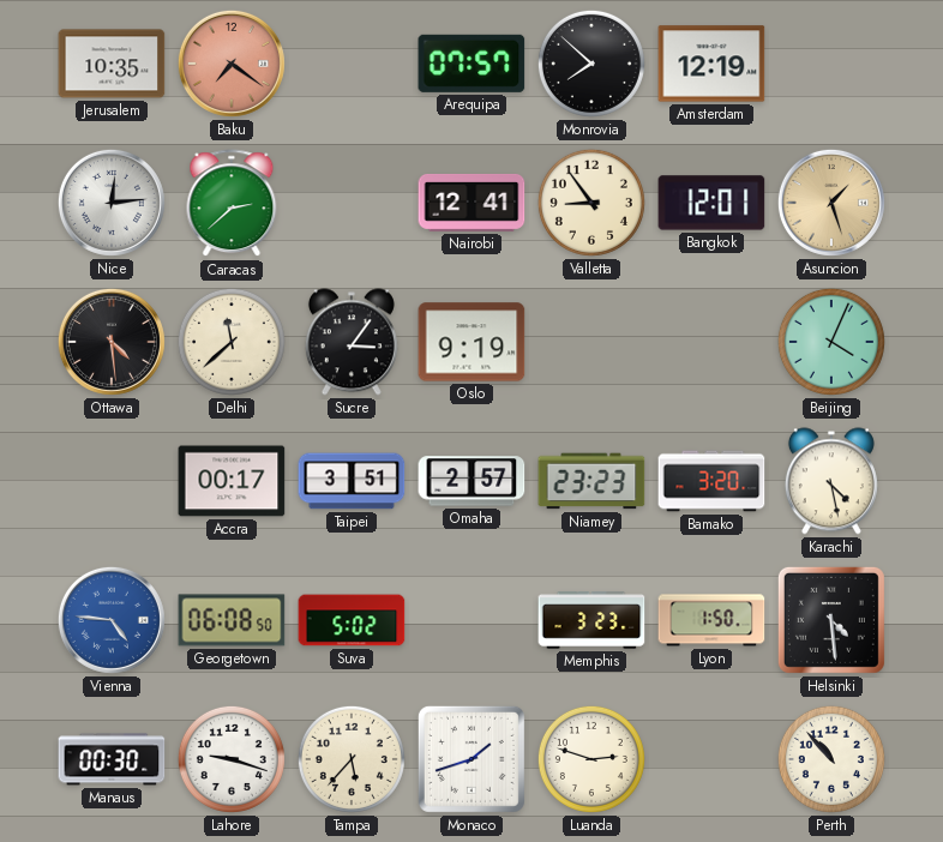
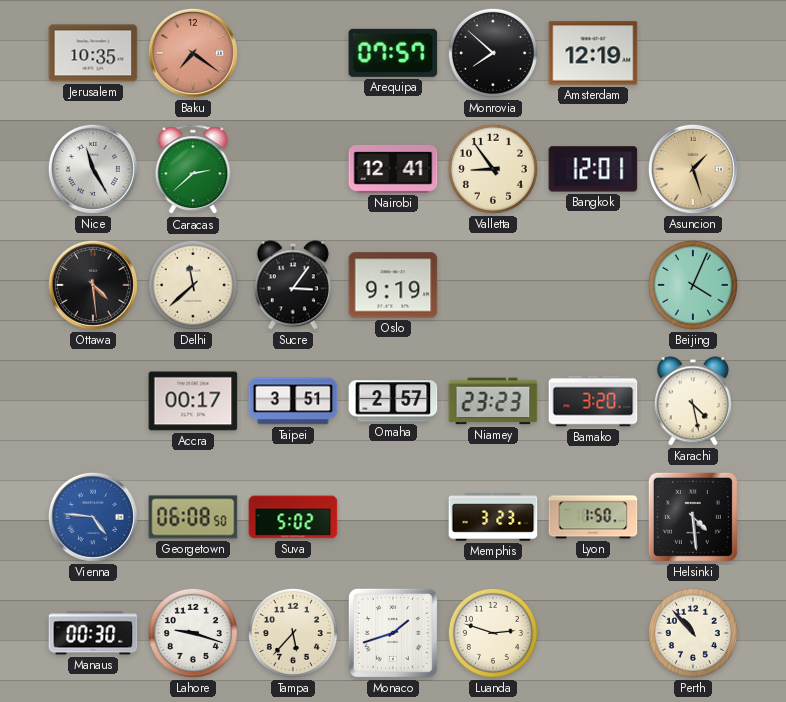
Nice: 12:14 -> 11:25 (93, 169)
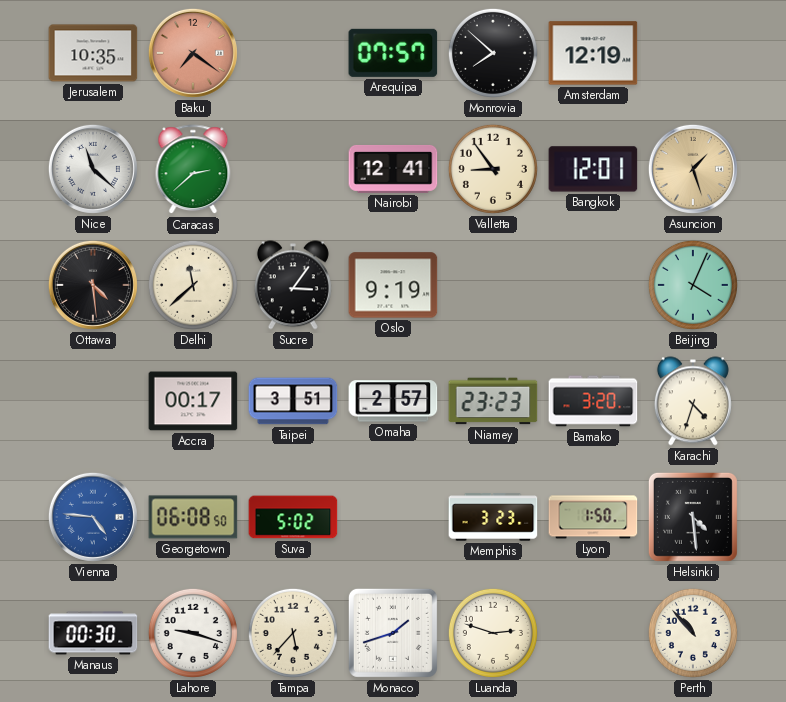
Nice: 11:25 -> 11:22 (93, 169)
Karachi: 4:28 -> 4:33 (693, 401)
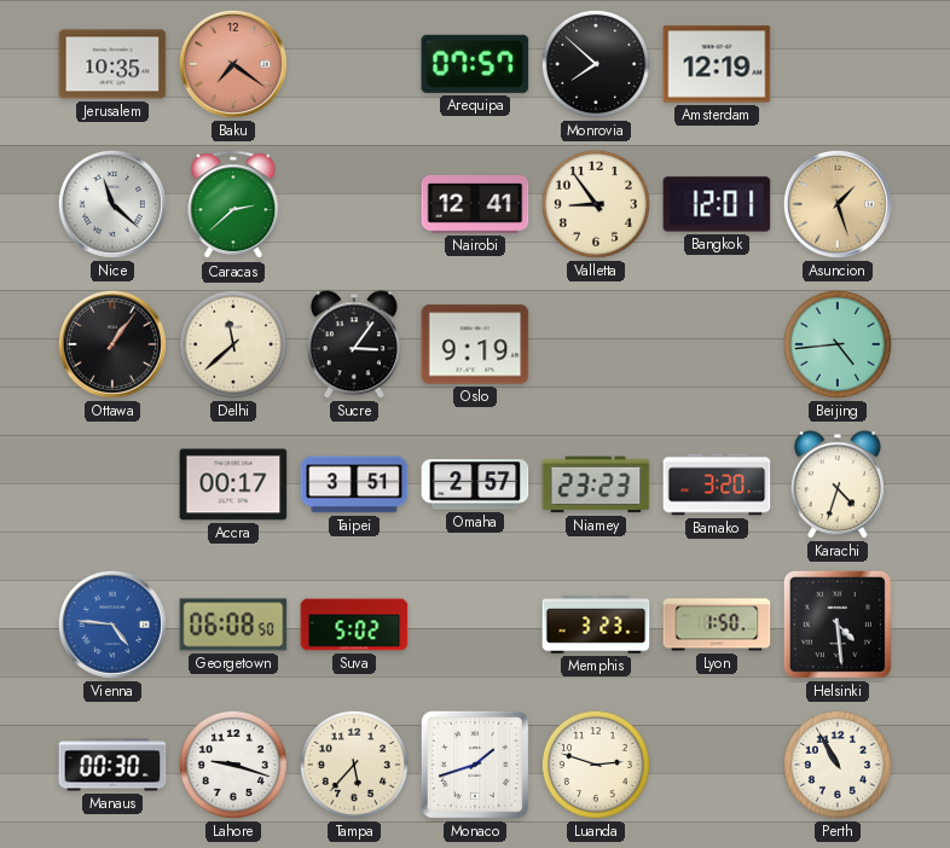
Ottawa: 4:29 -> 1:06 (112, 344)
Beijing: 4:04 -> 4:44 (838, 344)
Perth: 10:53 -> 10:55 (838, 765)
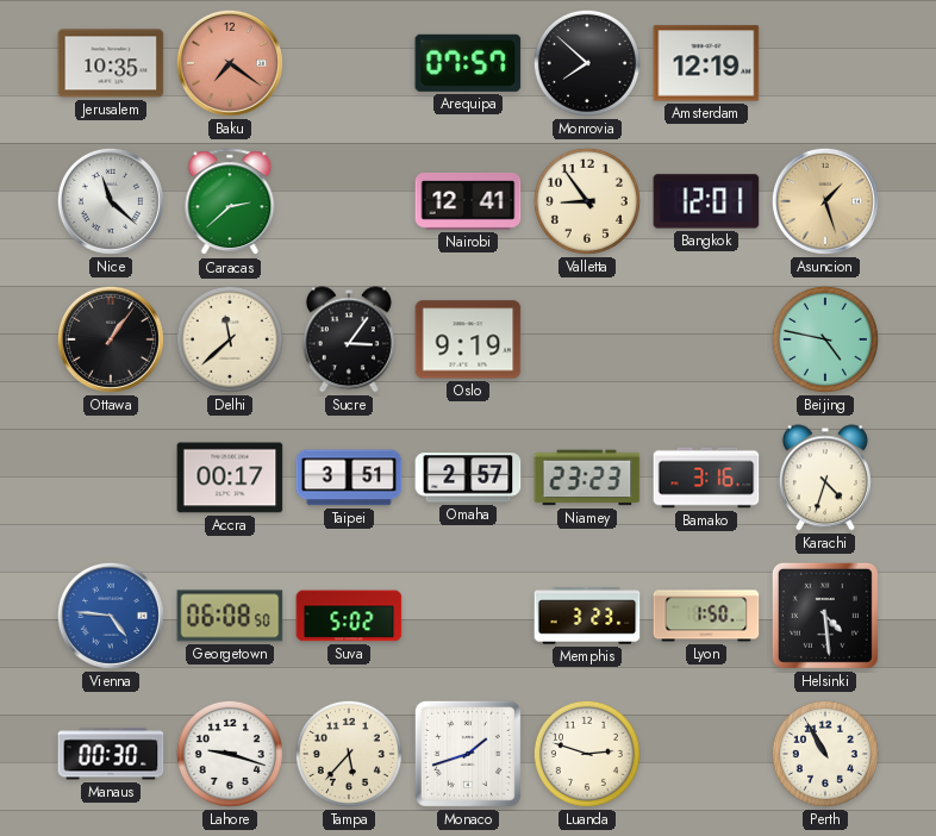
Beijing: 4:44 -> 4:47 (825, 339)
Bamako: 3:20 -> 3:16 (706, 478)
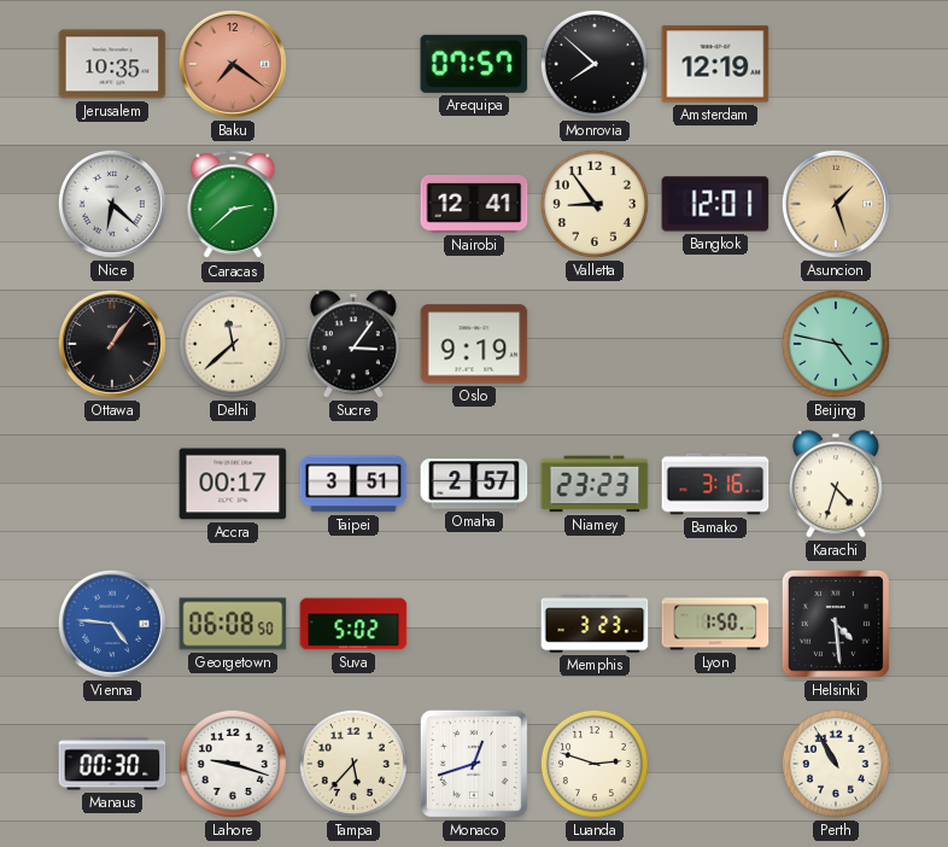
Nice: 11:22 -> 6:22 (112, 204)
Monaco: 1:42 -> 12:42 (474, 764)
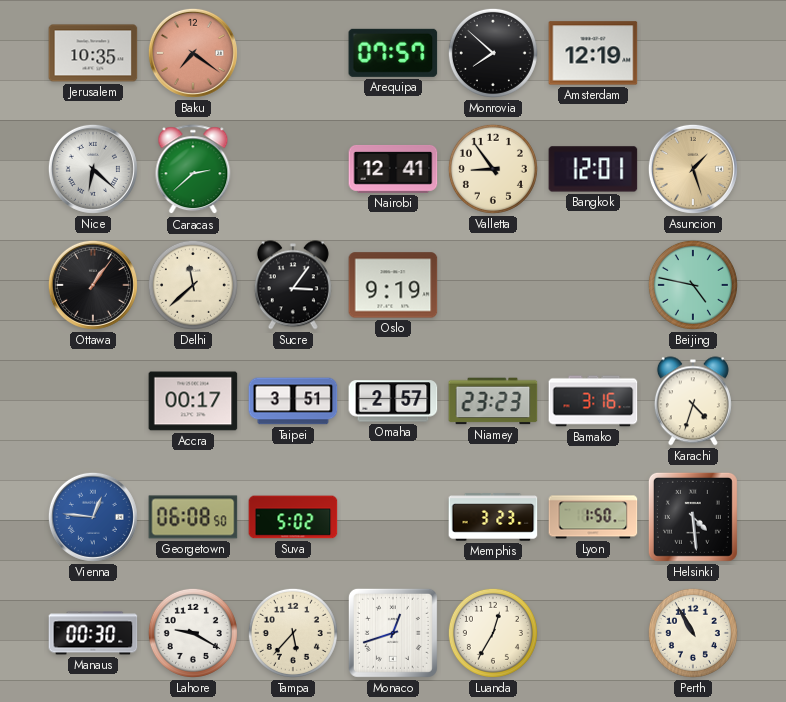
Vienna: 4:46 -> 12:46 (93, 517)
Lahore: 9:18 -> 9:20 (193, 633)
Luanda: 2:48 -> 12:35 (493, 633)
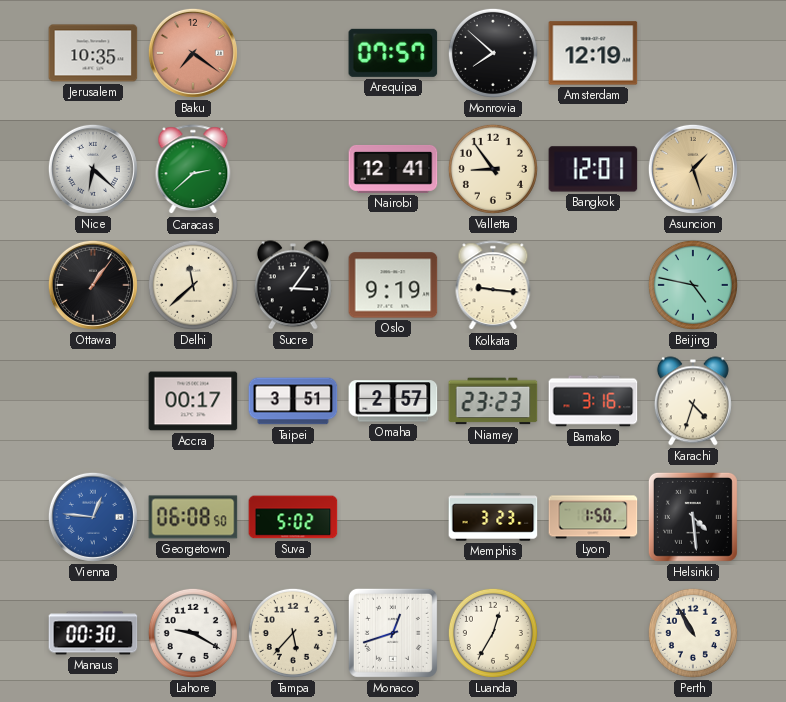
Kolkata: none -> 9:16 (493, 286)
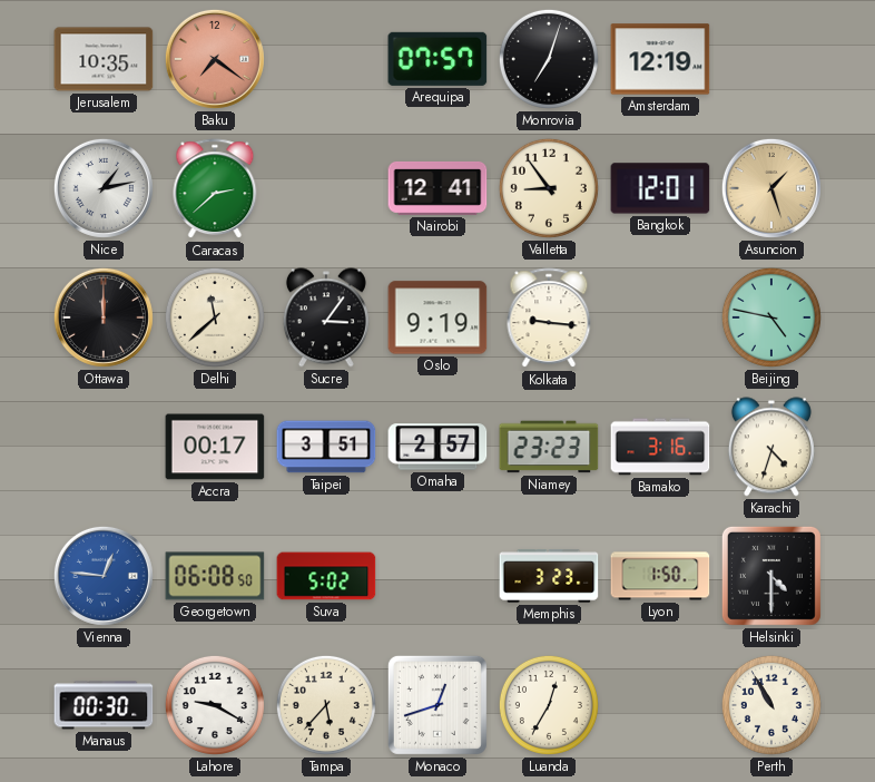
Monrovia: 7:52 -> 7:03 (549, 59)
Nice: 6:22 -> 1:13 (104, 188)
Ottawa: 1:06 -> 12:00 (104, 317)
Helsinki: 4:29 -> 4:30 (771, 576)
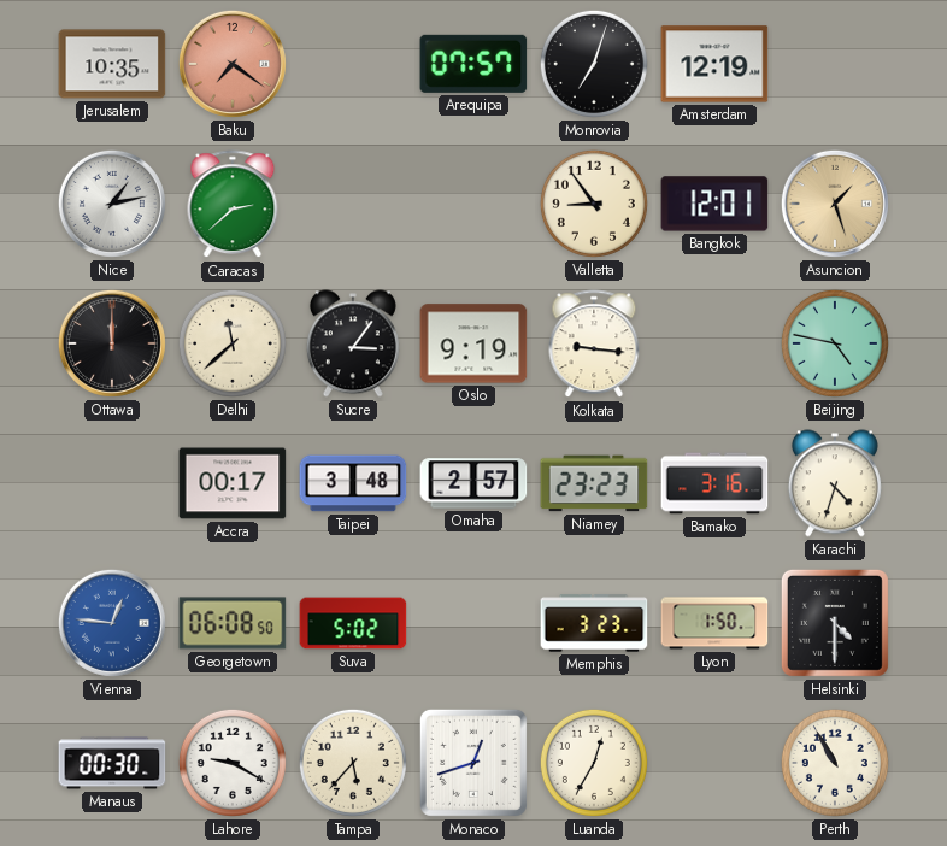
Nairobi: 12:41 -> none (438, 188)
Taipei: 3:51 -> 3:48 (353, 483)
